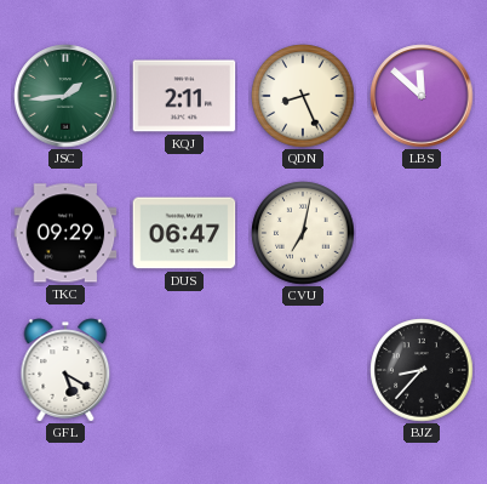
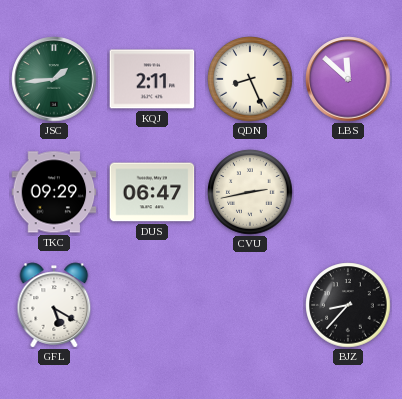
CVU: 7:02 -> 2:43 (250, 192)
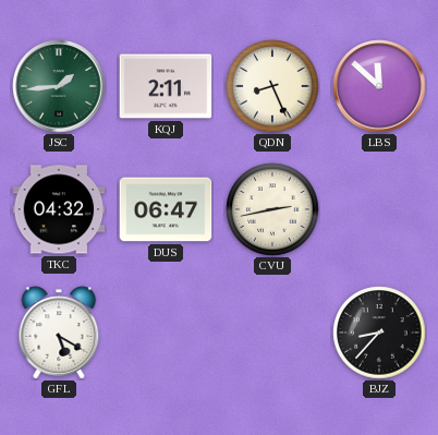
TKC: 09:29 -> 04:32 (59, 209)
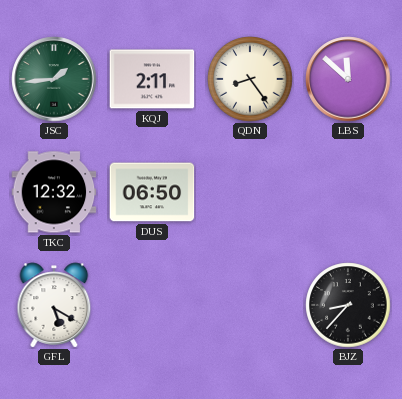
QDN: 8:26 -> 8:24 (250, 79)
TKC: 04:32 -> 12:32 (54, 192)
DUS: 06:47 -> 06:50 (152, 192)
CVU: 2:43 -> none (272, 209)
